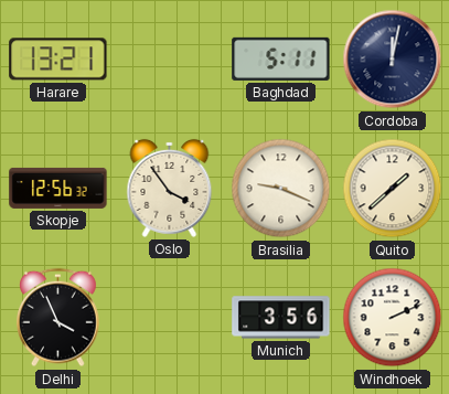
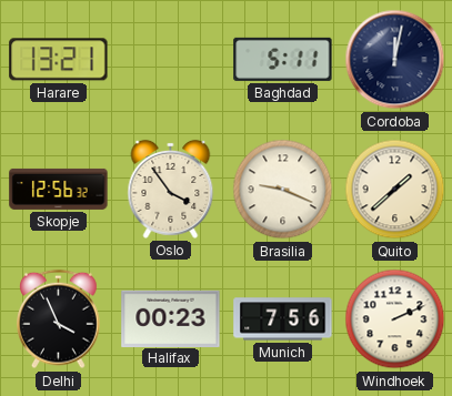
Halifax: none -> 00:23 (171, 318)
Munich: 3:56 -> 7:56 (283, 319)
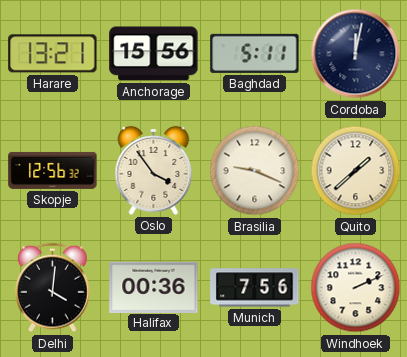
Anchorage: none -> 15:56 (154, 54)
Delhi: 3:56 -> 4:01 (53, 288)
Halifax: 00:23 -> 00:36 (154, 287)
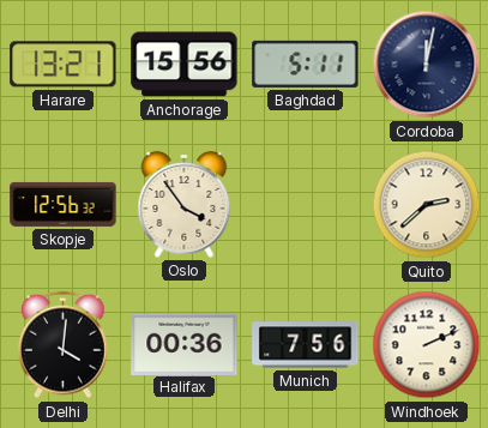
Brasilia: 9:19 -> none (255, 171)
Quito: 1:38 -> 2:38 (427, 205)
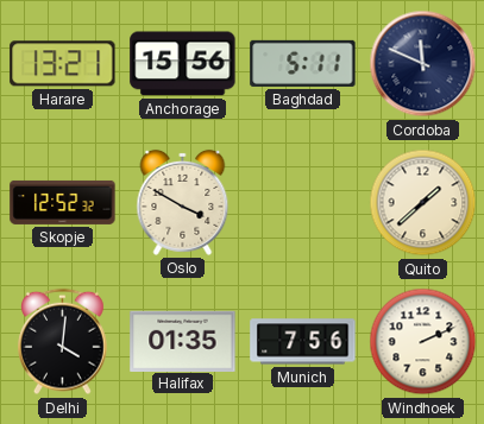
Cordoba: 12:02 -> 11:49 (423, 64)
Skopje: 12:56 -> 12:52 (63, 202)
Oslo: 3:54 -> 3:50 (183, 202)
Quito: 2:38 -> 1:38 (423, 203)
Halifax: 00:36 -> 01:35 (183, 341)
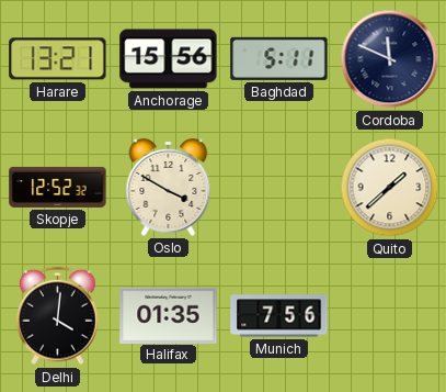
Windhoek: 2:11 -> none (423, 342)
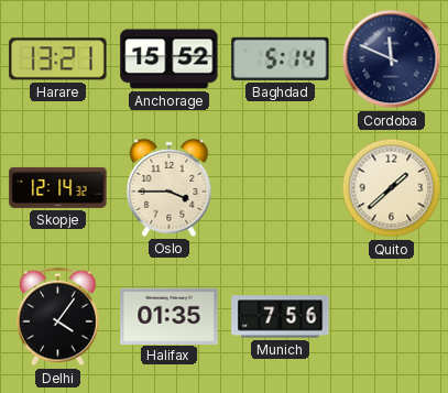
Anchorage: 15:56 -> 15:52 (170, 59)
Baghdad: 5:11 -> 5:14 (281, 58)
Skopje: 12:52 -> 12:14 (58, 187)
Oslo: 3:50 -> 3:45 (170, 187)
Delhi: 4:01 -> 4:06 (58, 317)
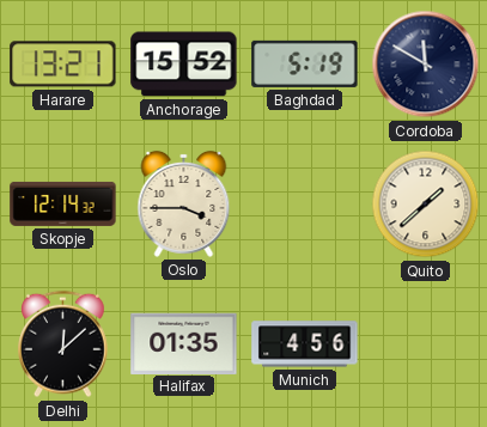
Baghdad: 5:14 -> 5:19 (305, 63)
Cordoba: 11:49 -> 11:50 (426, 65)
Delhi: 4:06 -> 12:08 (63, 344)
Munich: 7:56 -> 4:56 (305, 344)
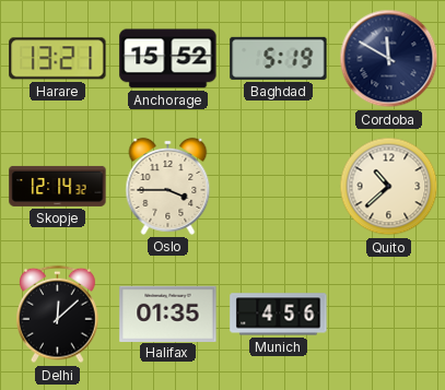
Quito: 1:38 -> 10:38 (389, 187)
